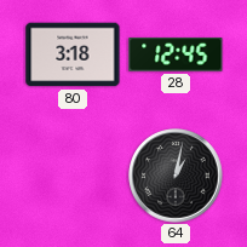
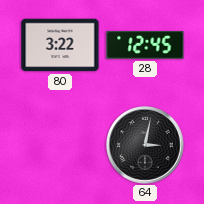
80: 3:18 -> 3:22 (60, 45)
64: 1:02 -> 3:02 (145, 145)
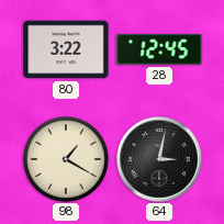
98: none -> 1:20 (66, 159)
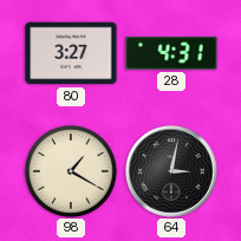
80: 3:22 -> 3:27 (71, 53)
28: 12:45 -> 4:31 (171, 53)
